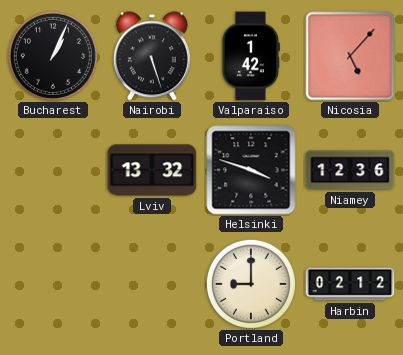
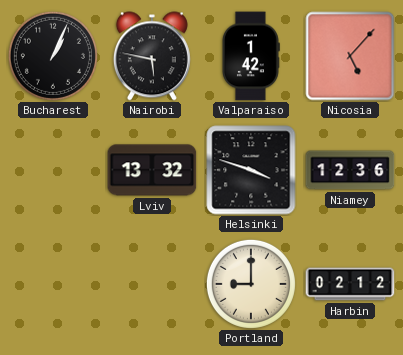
Nairobi: 5:27 -> 5:47 (152, 56)
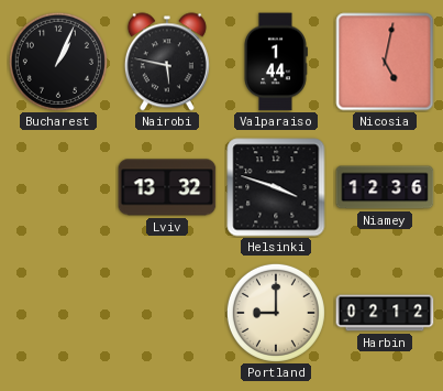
Valparaiso: 1:42 -> 1:44 (275, 62)
Nicosia: 5:07 -> 5:02 (385, 62)
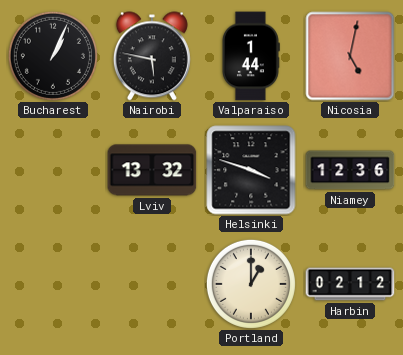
Portland: 9:00 -> 1:00 (251, 284)
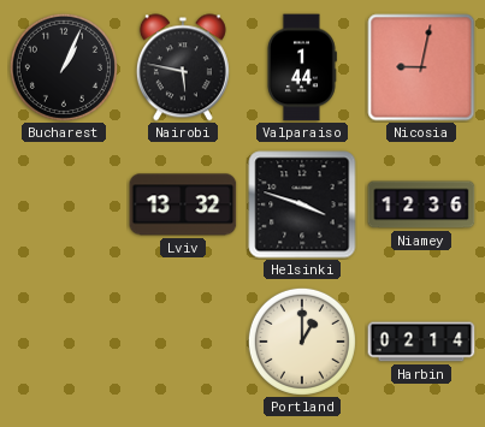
Nicosia: 5:02 -> 9:02 (421, 67)
Harbin: 02:12 -> 02:14 (421, 342)
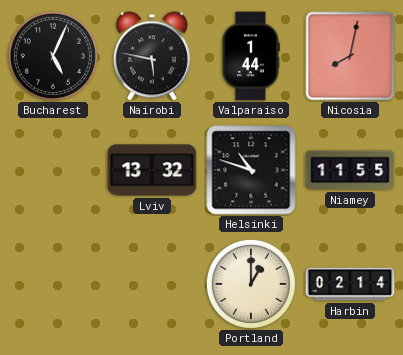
Bucharest: 1:04 -> 5:04 (53, 56)
Nicosia: 9:02 -> 8:02 (350, 56)
Helsinki: 3:48 -> 10:48 (251, 170)
Niamey: 12:36 -> 11:55 (350, 170)
